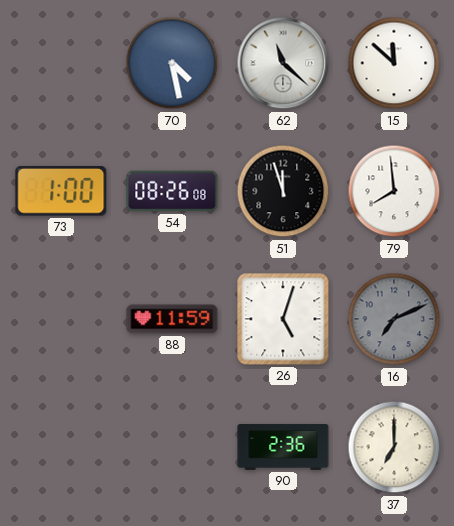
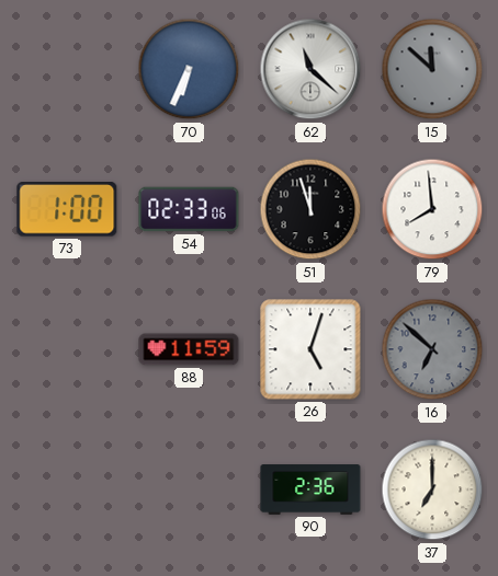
70: 4:28 -> 6:34 (189, 69)
15 dial: white -> grey (432, 69)
54: 08:26 -> 02:33 (189, 209)
16: 7:11 -> 6:52 (432, 349)
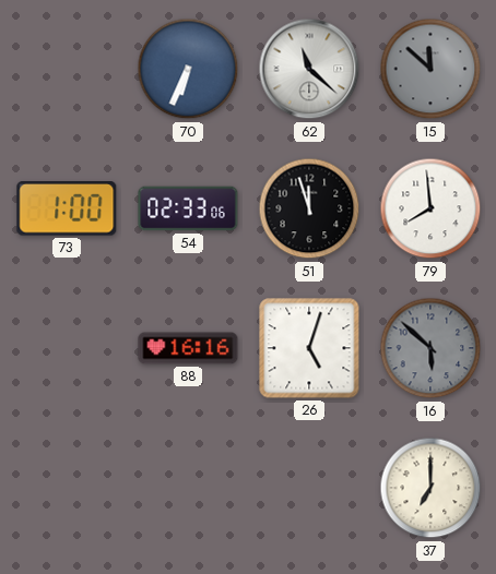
88: 11:59 -> 16:16 (188, 348)
16: 6:52 -> 5:52 (430, 348)
90: 2:36 -> none (310, 489)
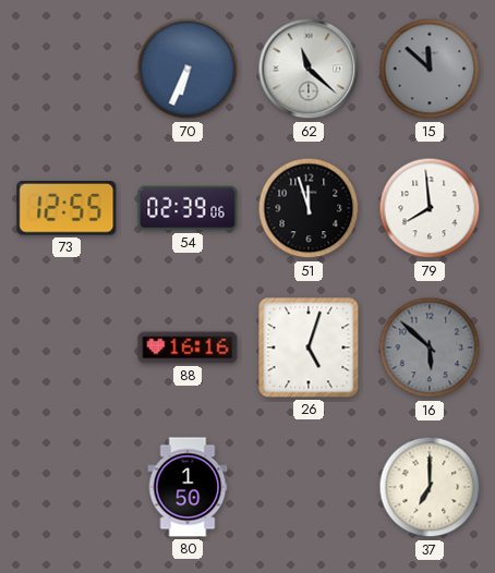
73: 1:00 -> 12:55 (67, 209)
54: 02:33 -> 02:39 (188, 208)
80: none -> 1:50 (188, 487)
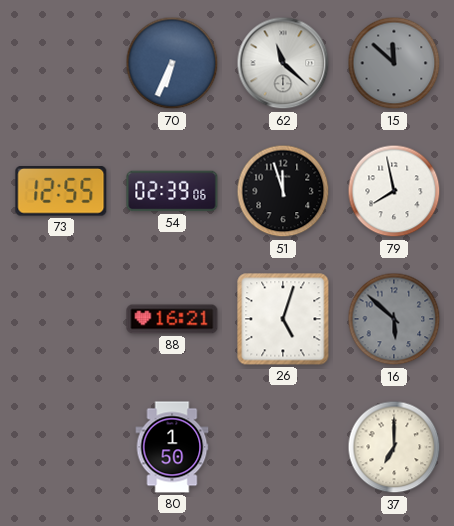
79: 7:59 -> 7:58 (394, 191)
88: 16:16 -> 16:21 (172, 319)
